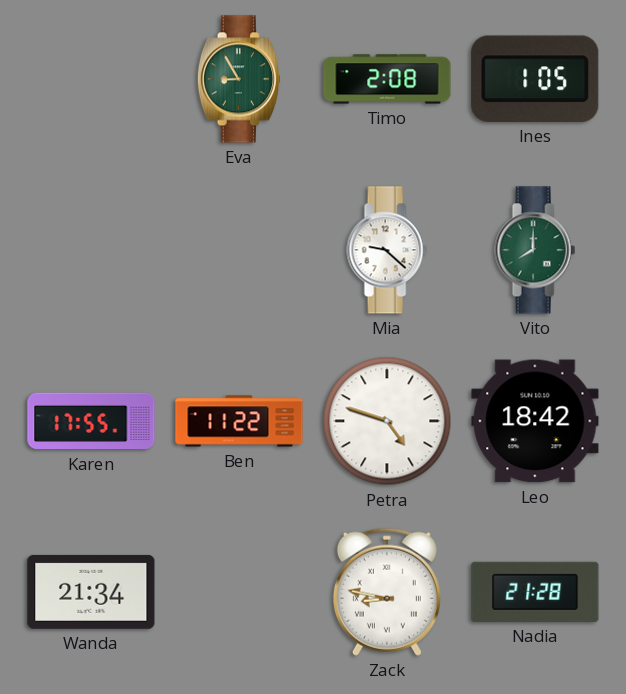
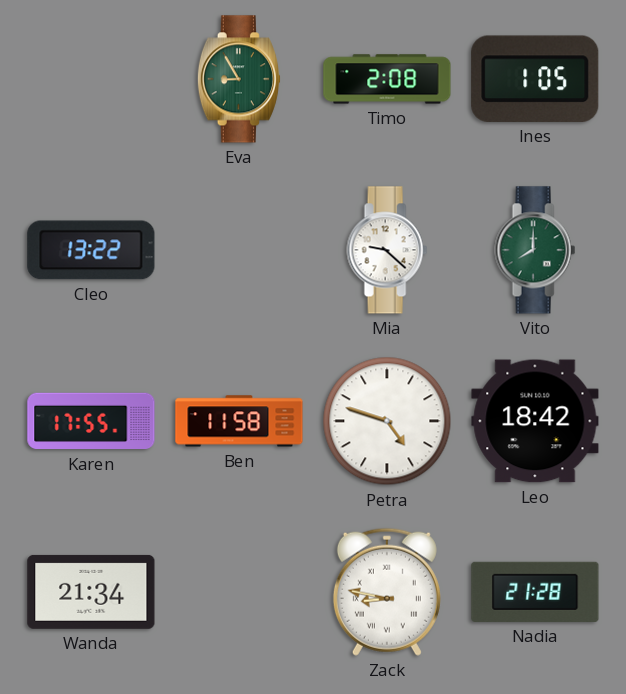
Cleo: none -> 13:22 (91, 250)
Ben: 11:22 -> 11:58 (239, 421)
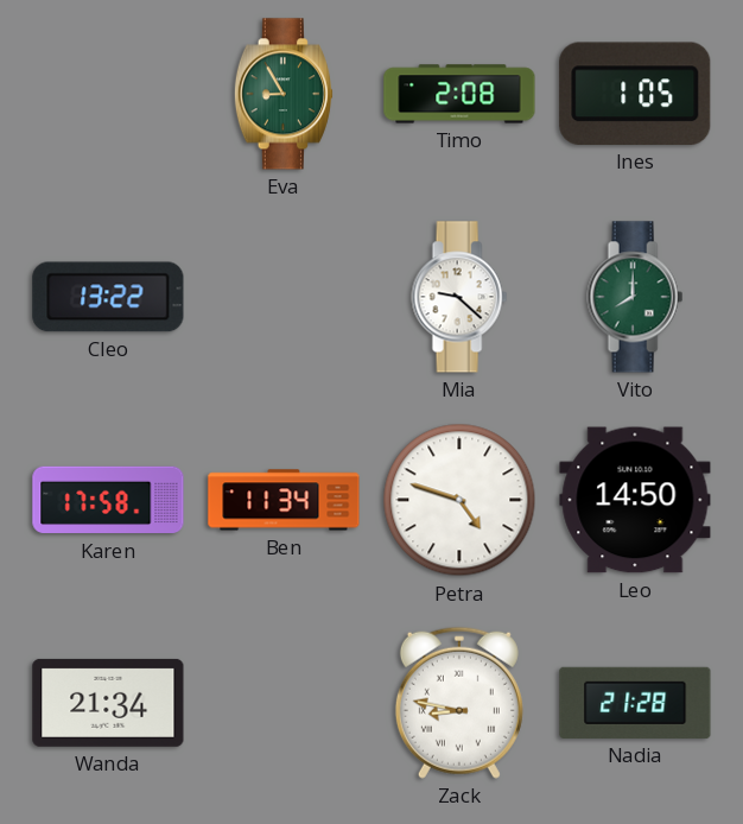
Karen: 17:55 -> 17:58 (108, 500)
Ben: 11:58 -> 11:34 (284, 500)
Leo: 18:42 -> 14:50 (635, 500)
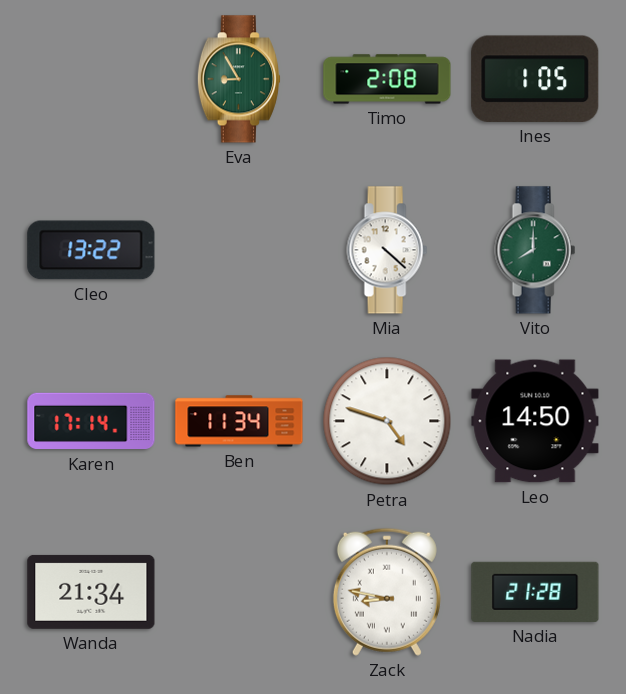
Mia: 9:22 -> 4:22 (387, 250)
Karen: 17:58 -> 17:14 (91, 421)
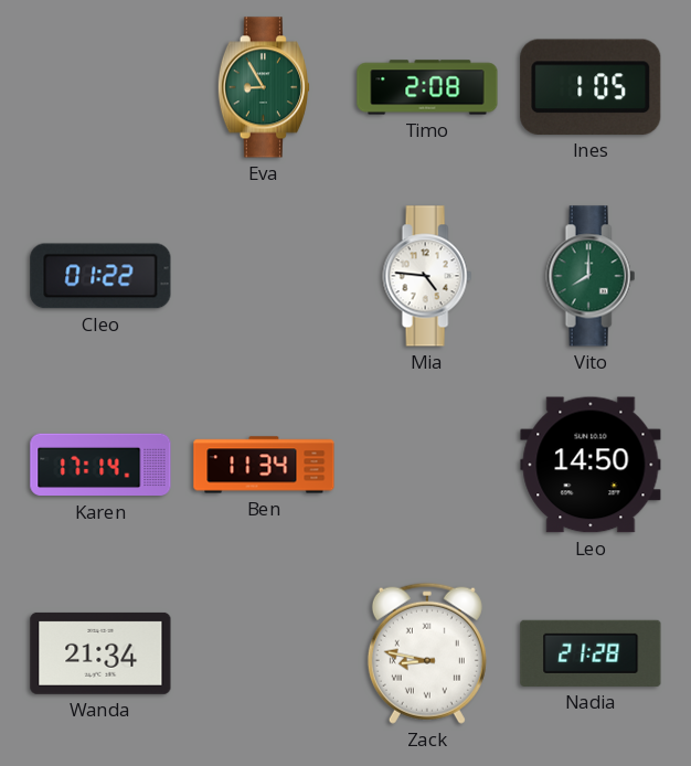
Cleo: 13:22 -> 01:22 (100, 276)
Mia: 4:22 -> 4:46 (427, 276)
Petra: 4:48 -> none (387, 421)
